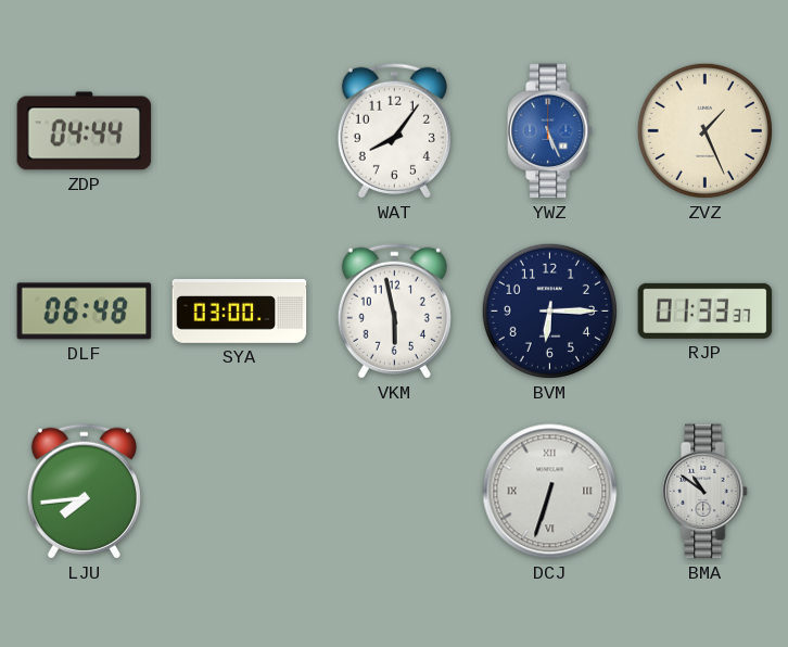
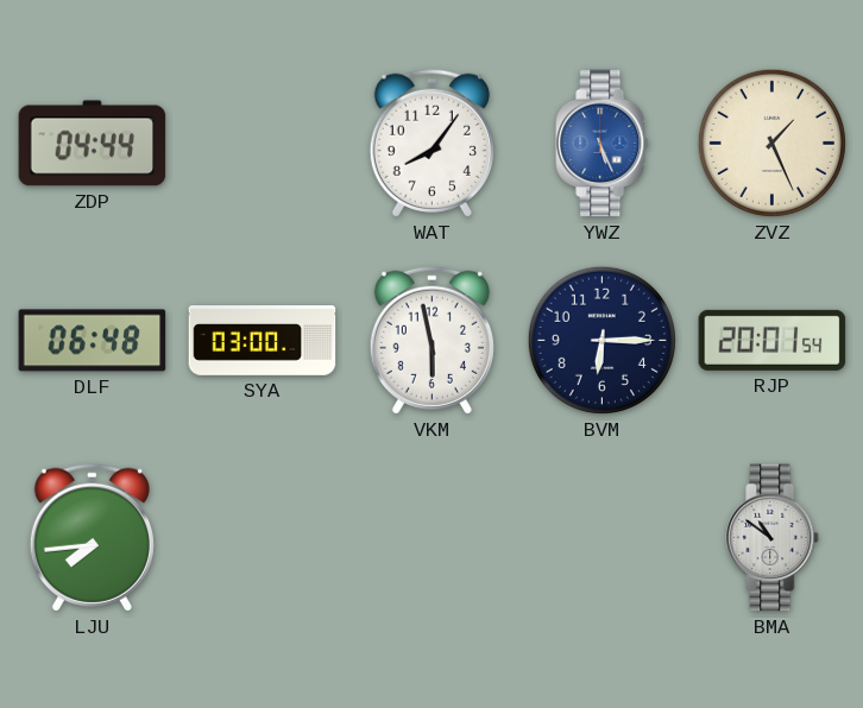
RJP: 01:33 -> 20:01 (773, 340)
DCJ: 6:33 -> none (550, 492)
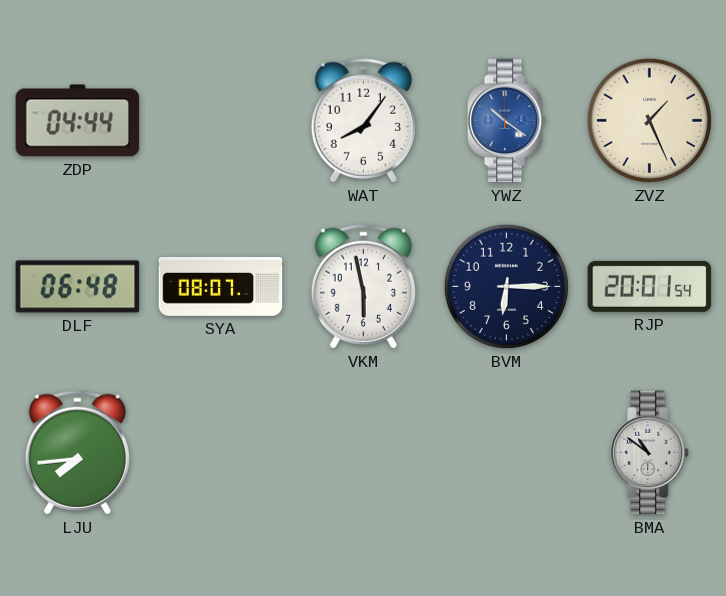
YWZ: 5:26 -> 10:21 (507, 121)
SYA: 03:00 -> 08:07 (221, 287)
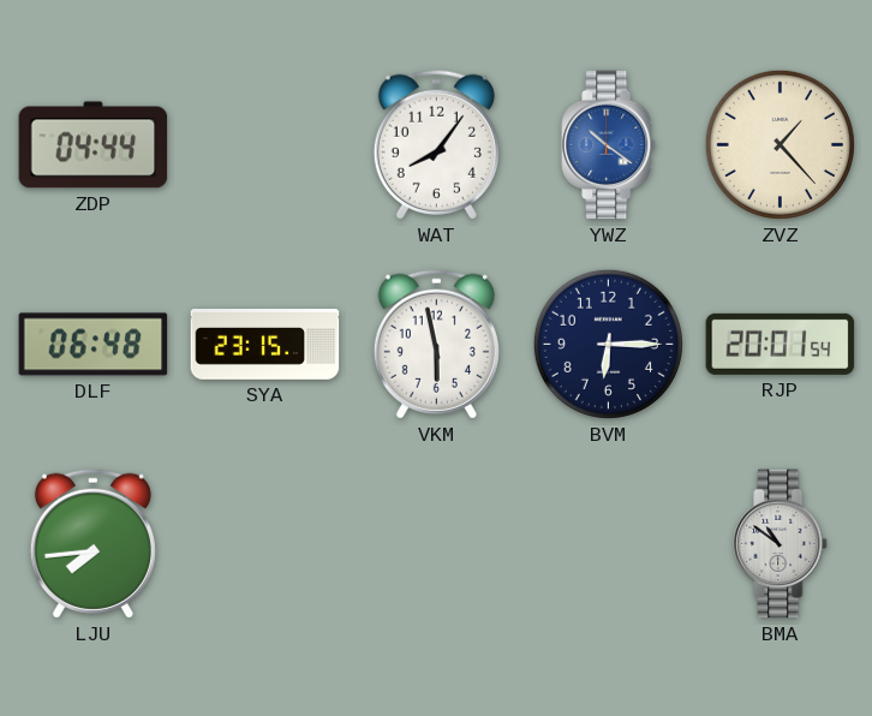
ZVZ: 1:26 -> 1:23 (780, 144)
SYA: 08:07 -> 23:15 (265, 345)
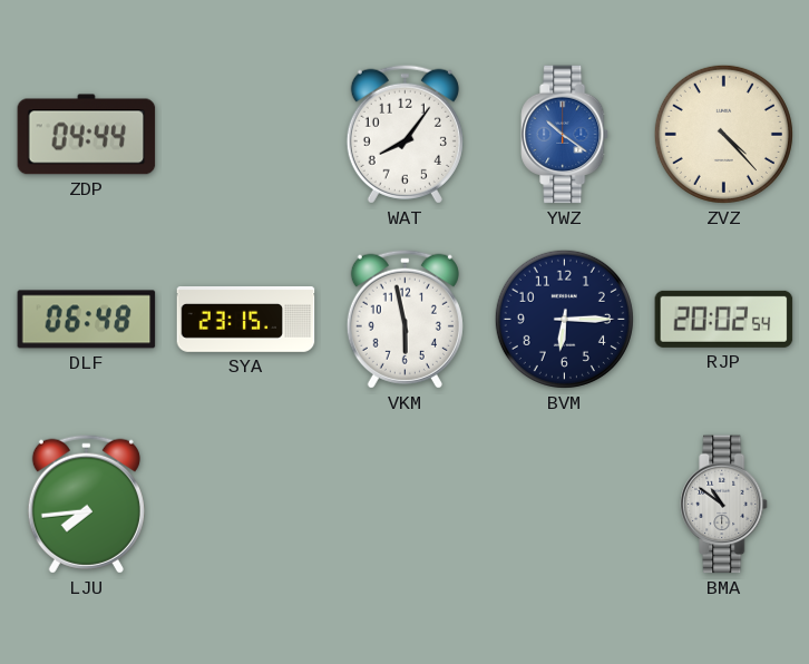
ZVZ: 1:23 -> 4:23 (723, 134)
RJP: 20:01 -> 20:02 (724, 319)
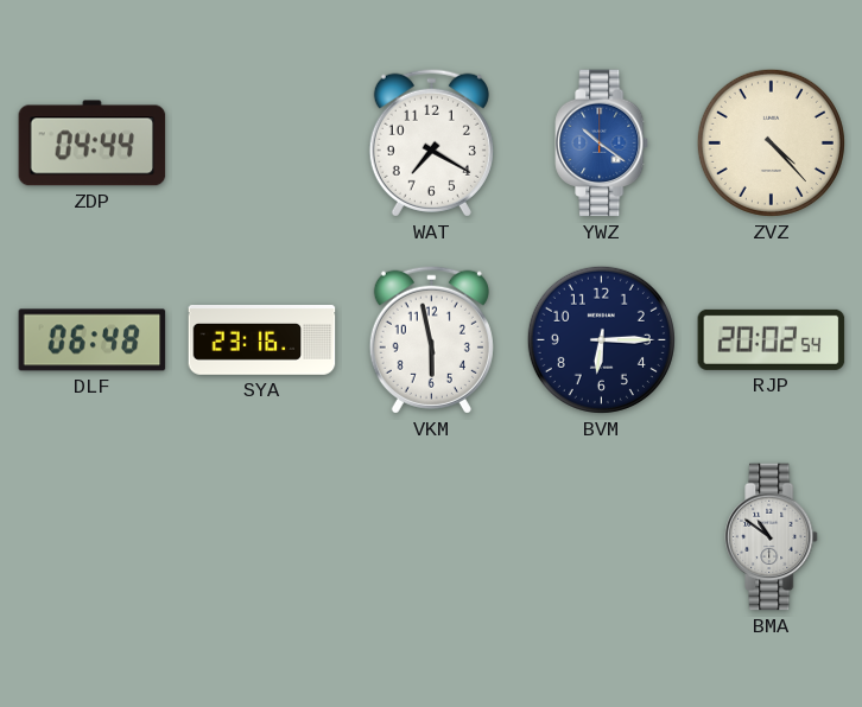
WAT: 8:06 -> 7:20 (431, 142)
SYA: 23:15 -> 23:16 (262, 340)
LJU: 7:44 -> none (86, 504)
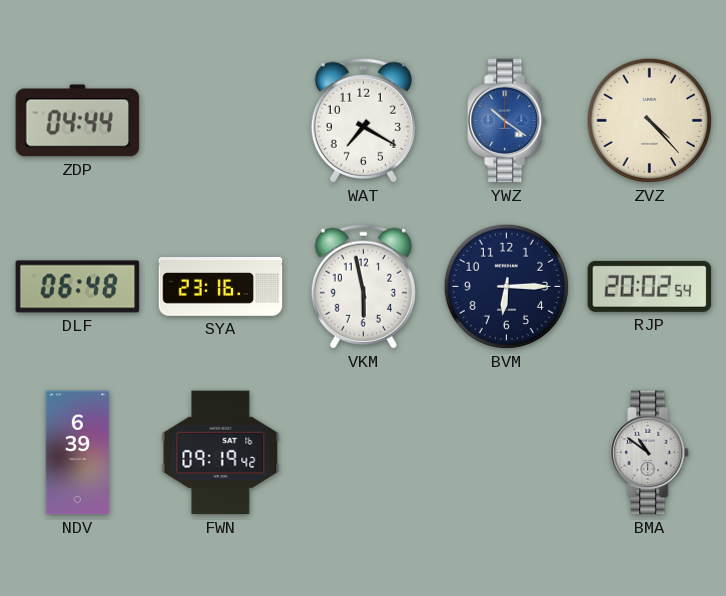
NDV: none -> 6:39 (78, 453)
FWN: none -> 09:19 (221, 453)
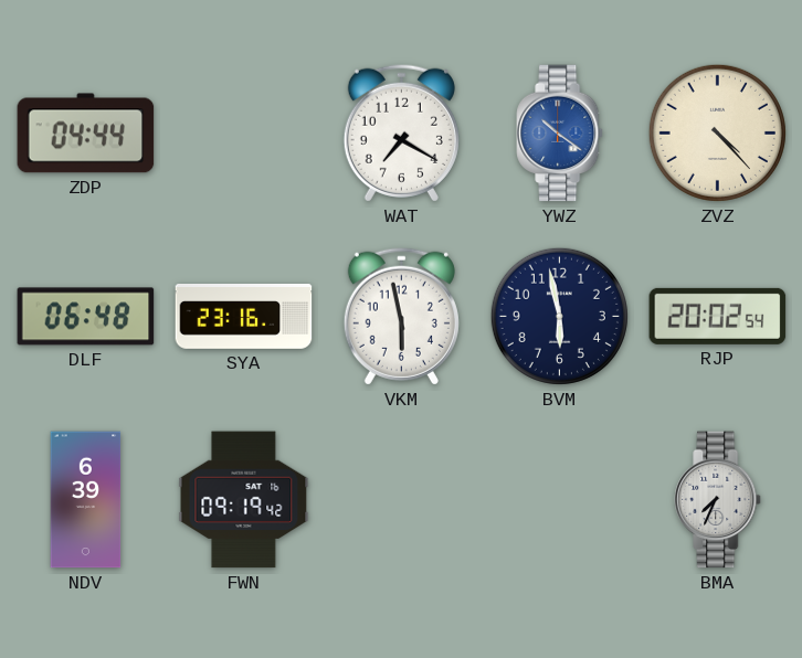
BVM: 6:15 -> 5:58 (559, 316)
BMA: 10:51 -> 7:34 (718, 500)
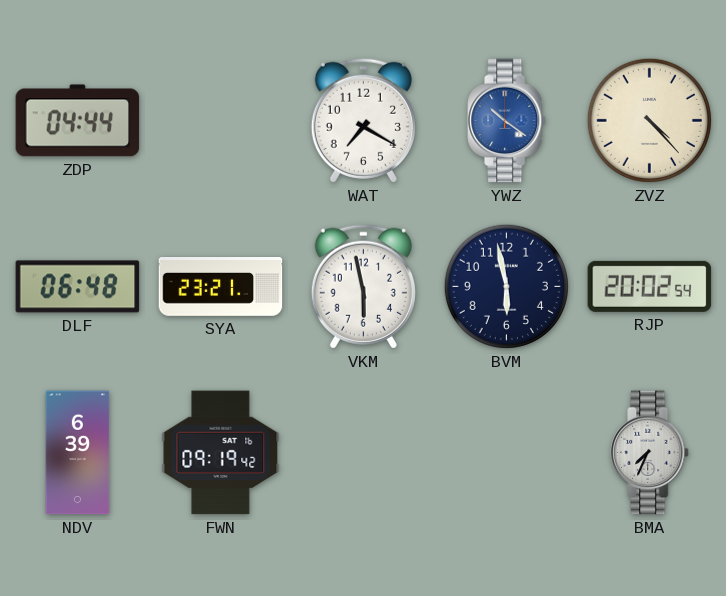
SYA: 23:16 -> 23:21 (221, 287)
